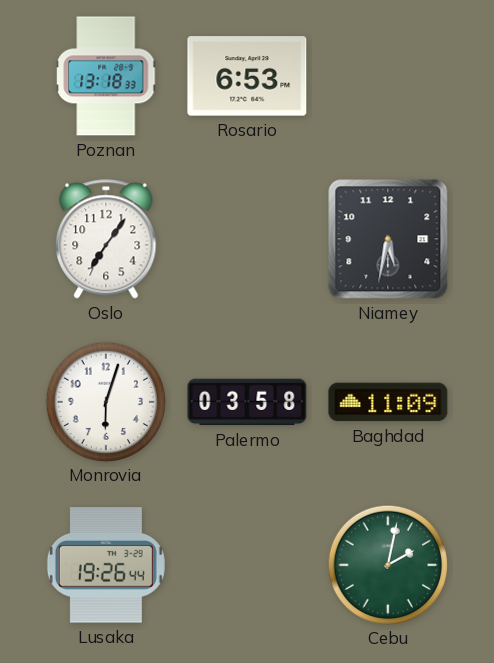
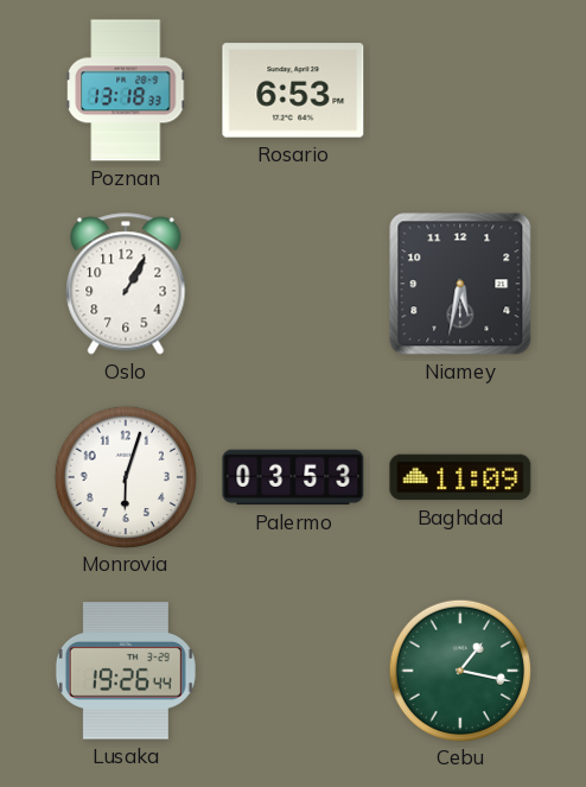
Oslo: 7:06 -> 1:05 (126, 284)
Palermo: 03:58 -> 03:53 (293, 477)
Cebu: 2:02 -> 1:17 (459, 669)
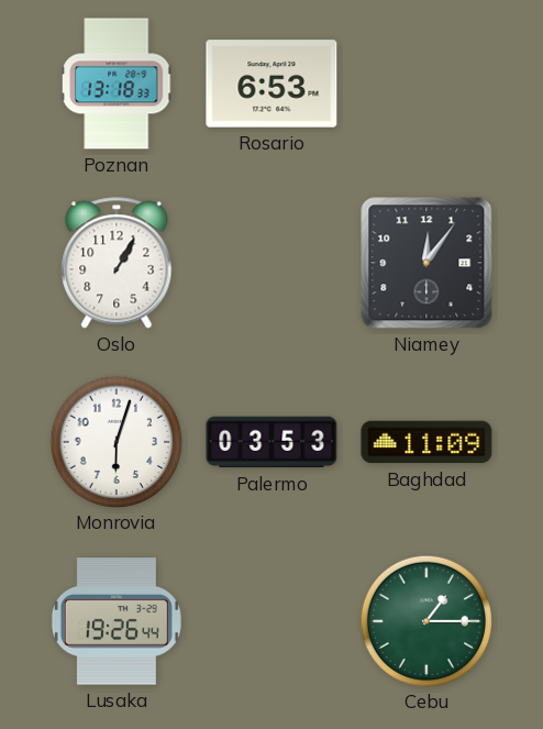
Niamey: 5:32 -> 12:06 (426, 263)
Cebu: 1:17 -> 1:15 (425, 620)
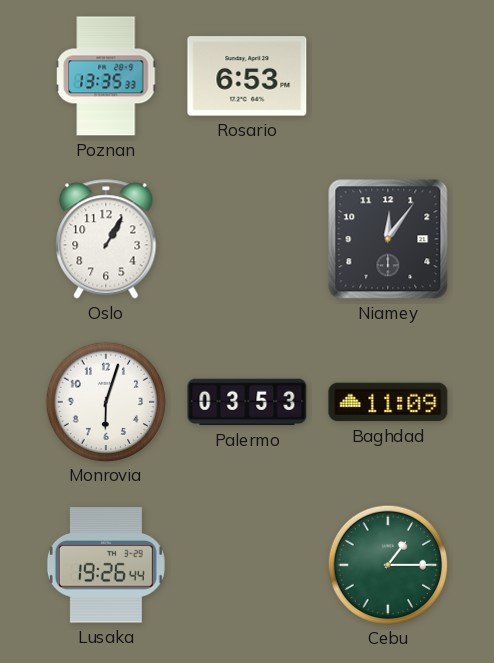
Poznan: 13:18 -> 13:35 (106, 76)
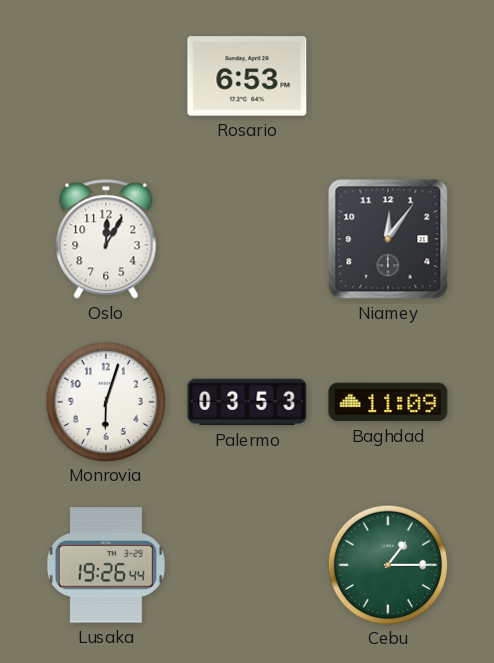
Poznan: 13:35 -> none (106, 76)
Oslo: 1:05 -> 12:05 (106, 239)
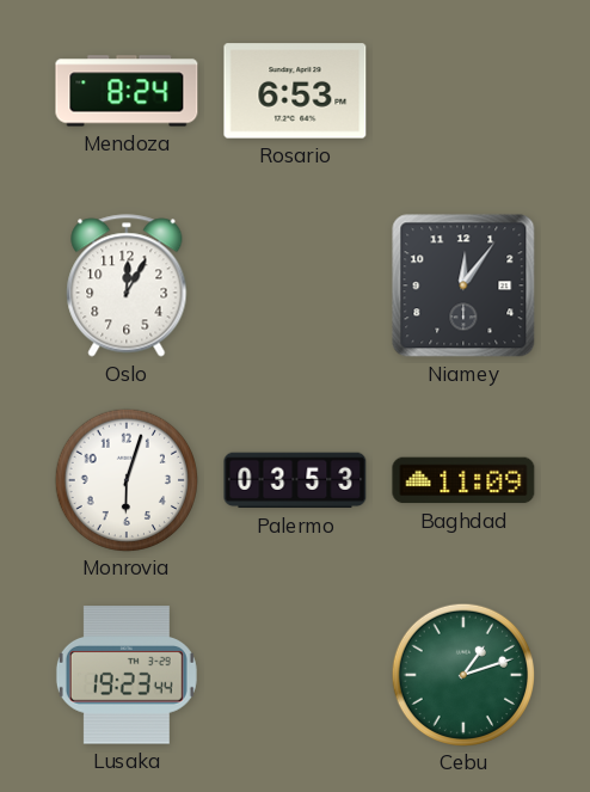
Mendoza: none -> 8:24 (127, 91)
Lusaka: 19:26 -> 19:23 (127, 675)
Cebu: 1:15 -> 1:12 (462, 674)
